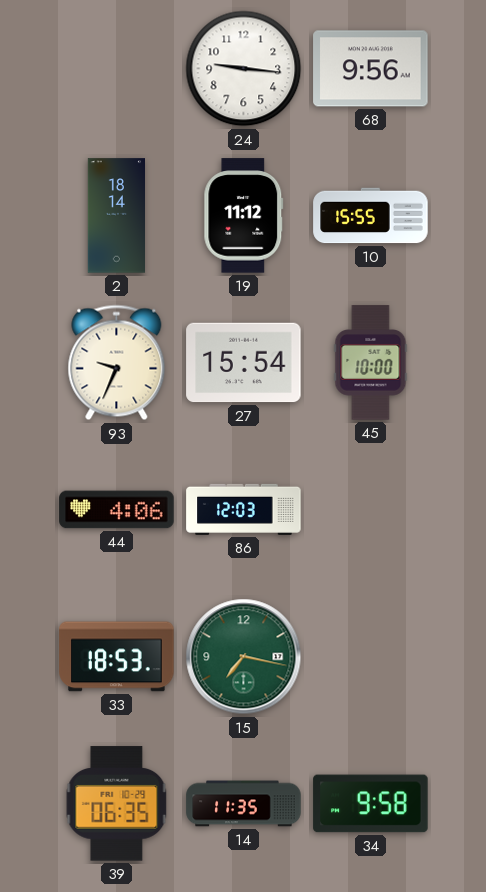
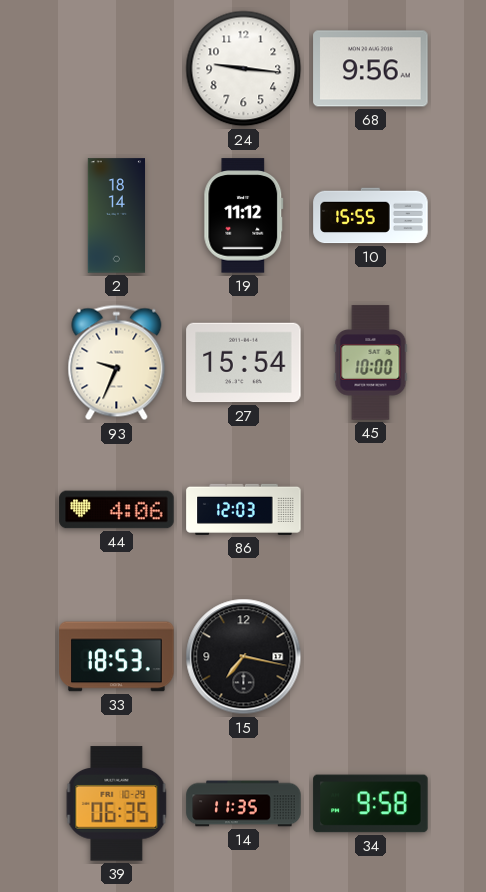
15 dial: green -> black (244, 657)
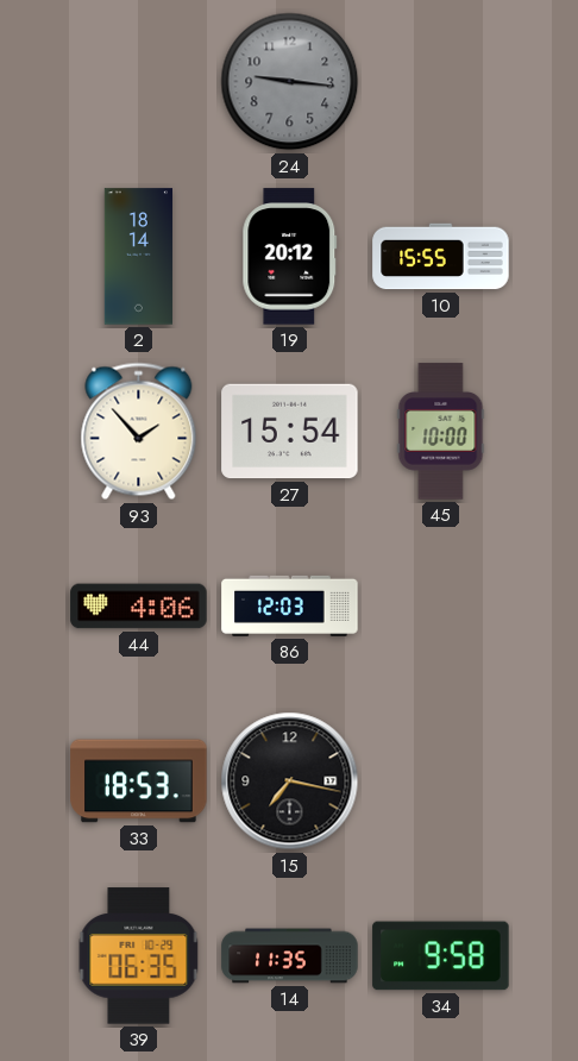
24 dial: white -> grey (290, 82)
68: 9:56 -> none (371, 69)
19: 11:12 -> 20:12 (290, 257)
93: 9:34 -> 1:53 (139, 432)
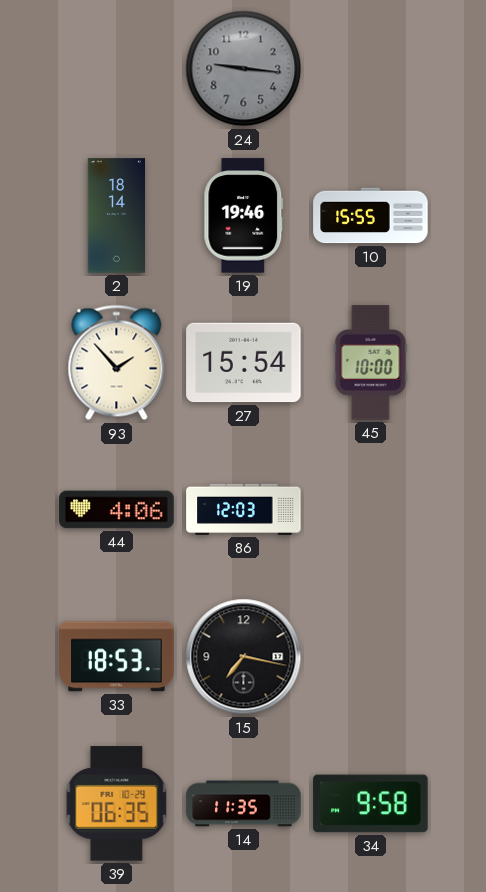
19: 20:12 -> 19:46 (244, 216)
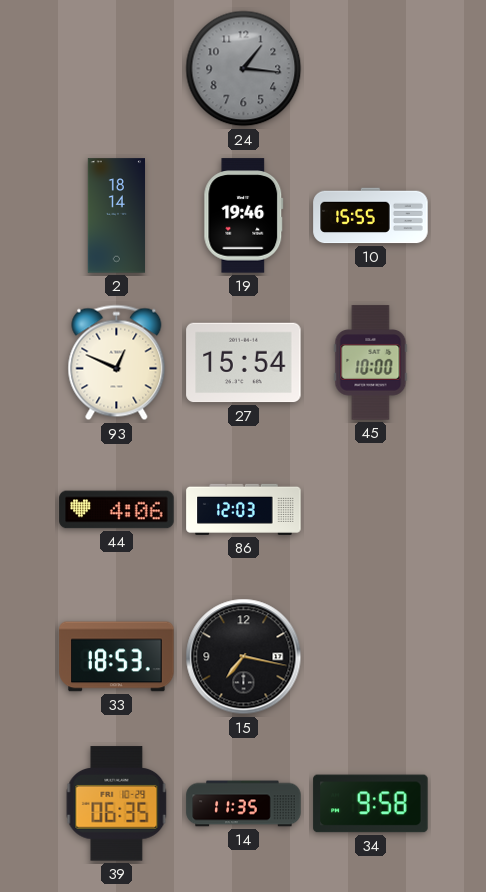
24: 9:16 -> 1:16 (244, 69)
93: 1:53 -> 12:49 (117, 363)
